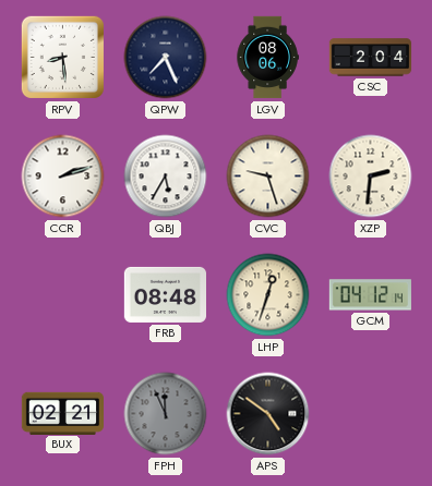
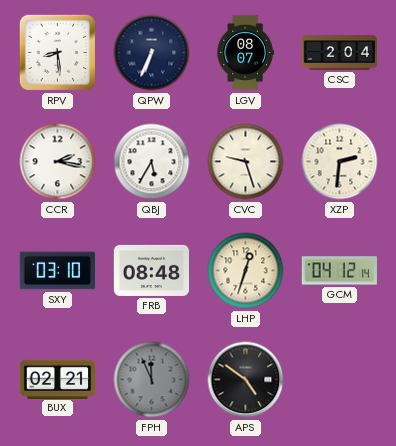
QPW: 7:26 -> 6:34 (152, 53)
LGV: 08:06 -> 08:07 (245, 53)
CCR: 2:12 -> 2:17 (58, 162)
SXY: none -> 03:10 (57, 271)
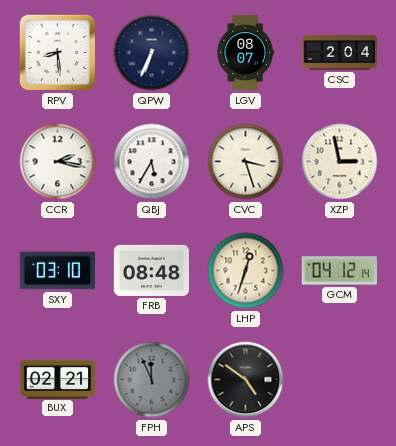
CVC: 9:27 -> 3:27 (246, 162)
XZP: 2:31 -> 2:58 (340, 162)
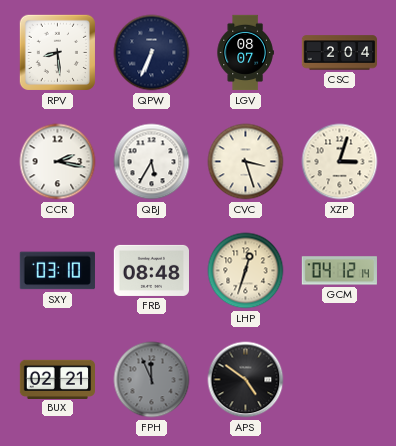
XZP: 2:58 -> 3:03 (340, 162)
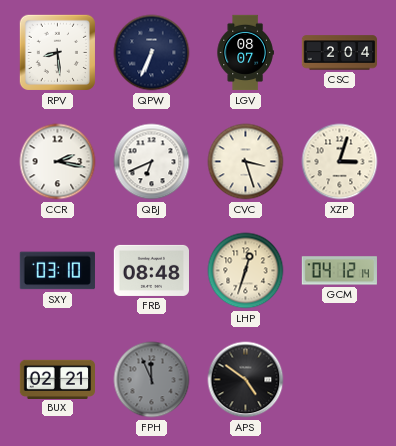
QBJ: 5:35 -> 6:41 (152, 162)
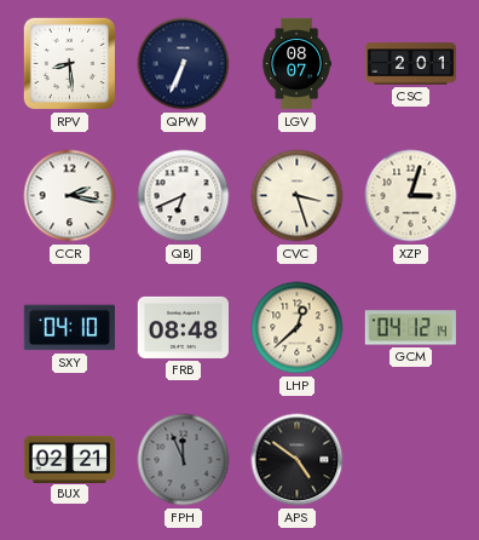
CSC: 2:04 -> 2:01 (411, 64)
SXY: 03:10 -> 04:10 (69, 328)
LHP: 12:33 -> 12:38 (298, 328)
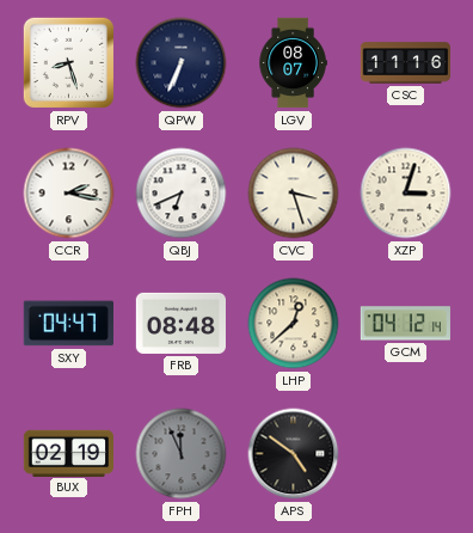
RPV: 8:29 -> 8:27 (68, 62)
CSC: 2:01 -> 11:16 (406, 63)
SXY: 04:10 -> 04:47 (68, 324)
BUX: 02:21 -> 02:19 (68, 453)
